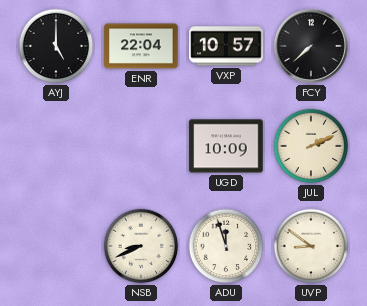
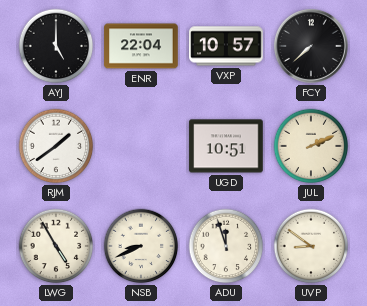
RJM: none -> 1:39 (56, 146)
UGD: 10:09 -> 10:51 (226, 146)
LWG: none -> 4:55 (56, 246)
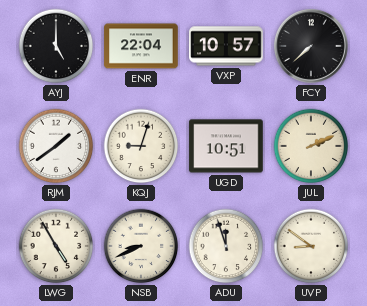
KQJ: none -> 9:03 (141, 146)
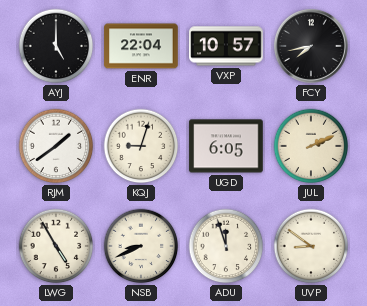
FCY: 7:38 -> 7:43 (311, 46)
UGD: 10:51 -> 6:05 (226, 146)
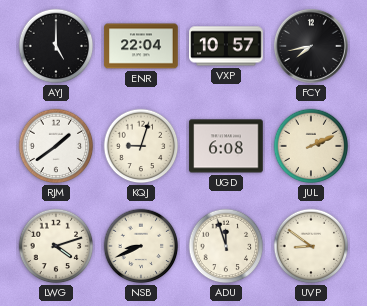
UGD: 6:05 -> 6:08 (226, 146)
LWG: 4:55 -> 4:12 (56, 246)
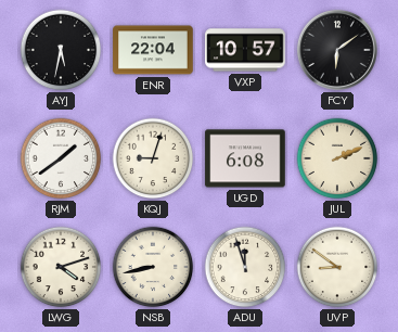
AYJ: 5:00 -> 5:32 (61, 50)
FCY: 7:43 -> 6:09 (337, 50)
NSB: 8:41 -> 8:43 (153, 267)
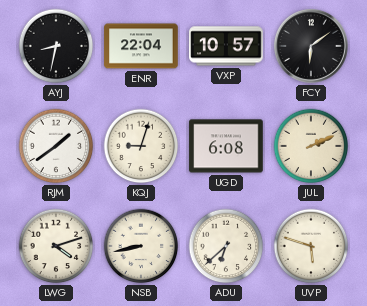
AYJ: 5:32 -> 8:32 (56, 46)
ADU: 11:57 -> 6:38 (226, 246)
UVP: 8:51 -> 5:48 (311, 246)
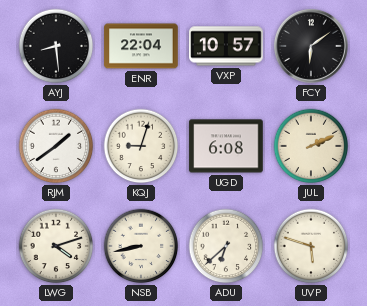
AYJ: 8:32 -> 8:29 (56, 46)
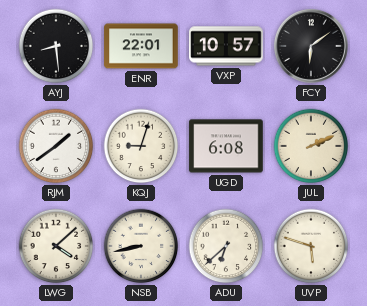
ENR: 22:04 -> 22:01 (141, 46)
LWG: 4:12 -> 4:08 (56, 246)
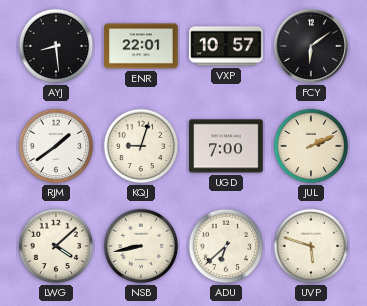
UGD: 6:08 -> 7:00 (226, 146)
